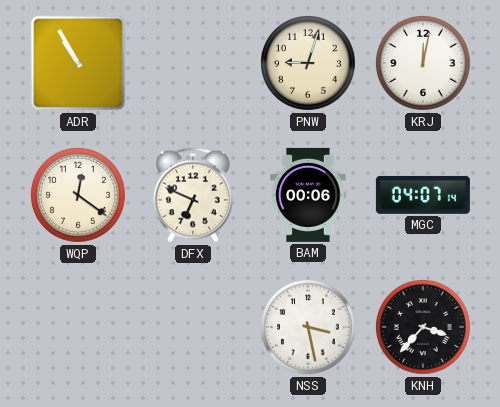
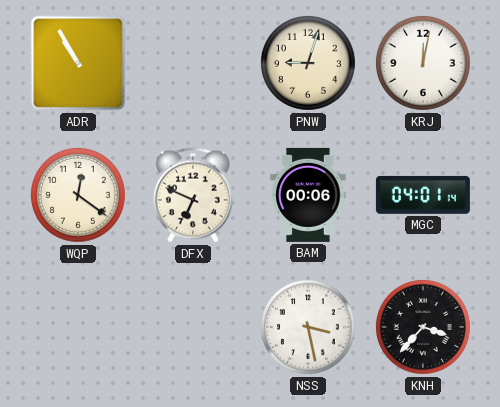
MGC: 04:07 -> 04:01 (423, 195)
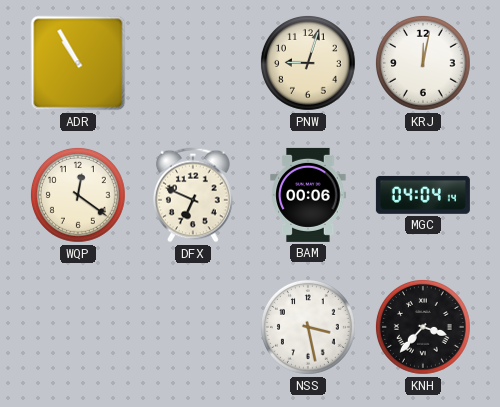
MGC: 04:01 -> 04:04 (423, 195)
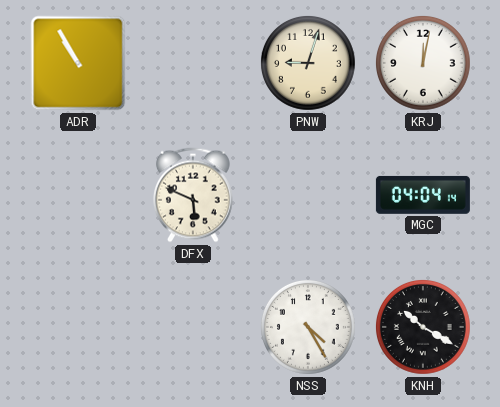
WQP: 12:21 -> none (79, 196)
DFX: 6:49 -> 5:49 (194, 195)
BAM: 00:06 -> none (308, 195)
NSS: 3:28 -> 4:25 (309, 328)
KNH: 3:37 -> 10:20 (424, 328)
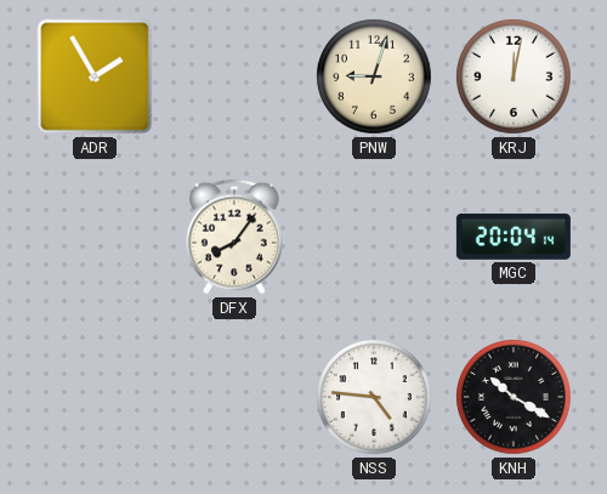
ADR: 10:55 -> 1:55 (95, 76)
DFX: 5:49 -> 8:06 (236, 237)
MGC: 04:04 -> 20:04 (514, 237)
NSS: 4:25 -> 4:46 (375, 398)
